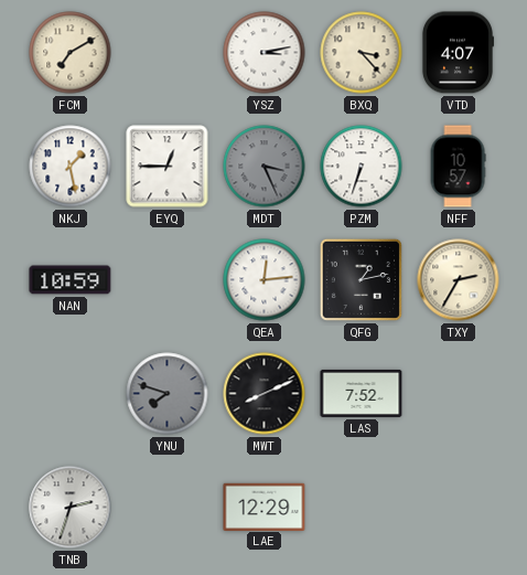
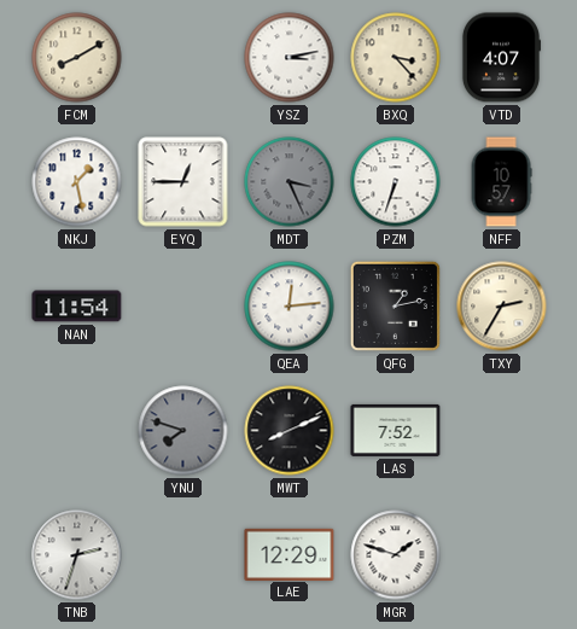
FCM: 7:10 -> 8:10 (77, 58)
NAN: 10:59 -> 11:54 (77, 307)
MGR: none -> 1:48 (396, 555)
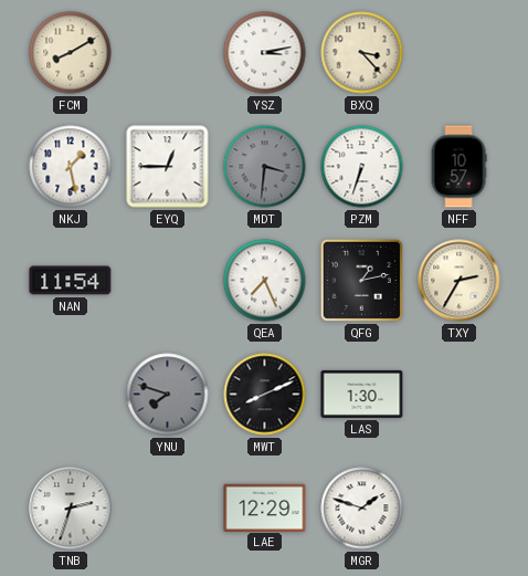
VTD: 4:07 -> none (500, 58)
MDT: 3:26 -> 3:31 (265, 167)
QEA: 12:14 -> 7:26 (265, 281)
LAS: 7:52 -> 1:30 (362, 394)
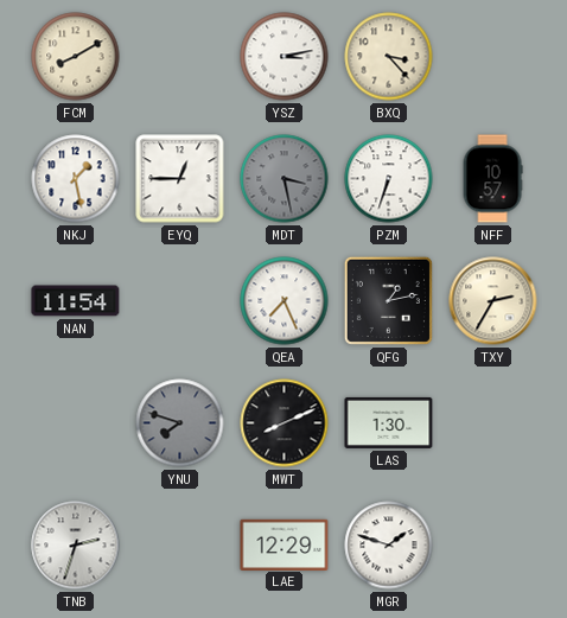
MDT: 3:31 -> 3:28 (285, 179)
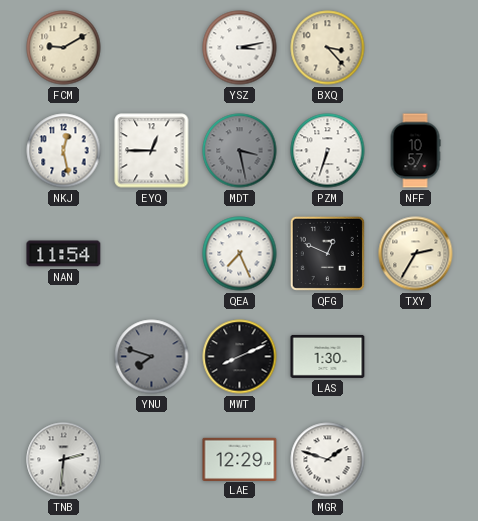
FCM: 8:10 -> 9:10 (64, 48)
NKJ: 1:28 -> 12:28 (64, 151)
QFG: 1:13 -> 12:49 (327, 253)
TNB: 2:33 -> 2:31 (64, 460)
